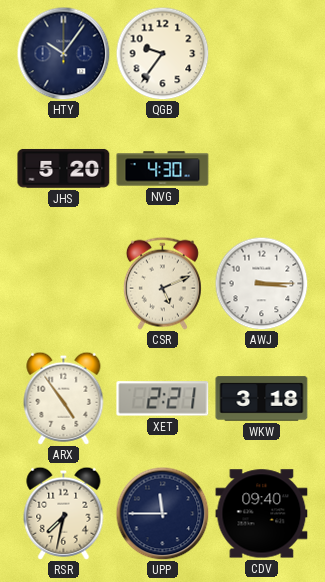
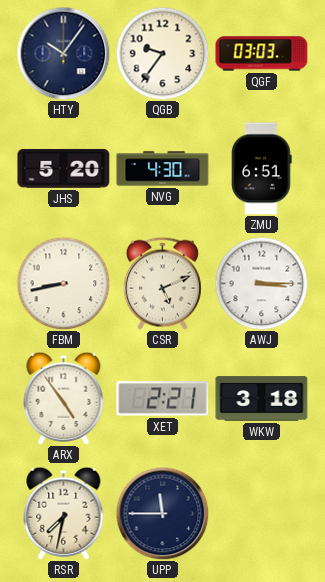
QGF: none -> 03:03 (262, 54)
ZMU: none -> 6:51 (262, 169)
FBM: none -> 8:43 (63, 283)
CDV: 09:40 -> none (262, 514)
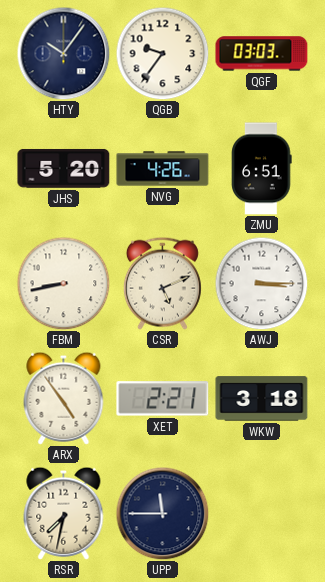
NVG: 4:30 -> 4:26 (163, 169)
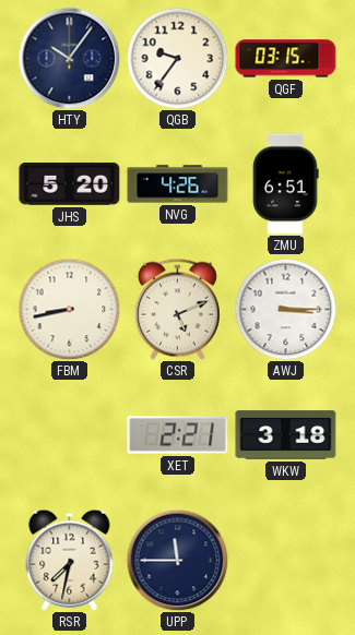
QGF: 03:03 -> 03:15 (286, 59)
ARX: 4:54 -> none (64, 398)
